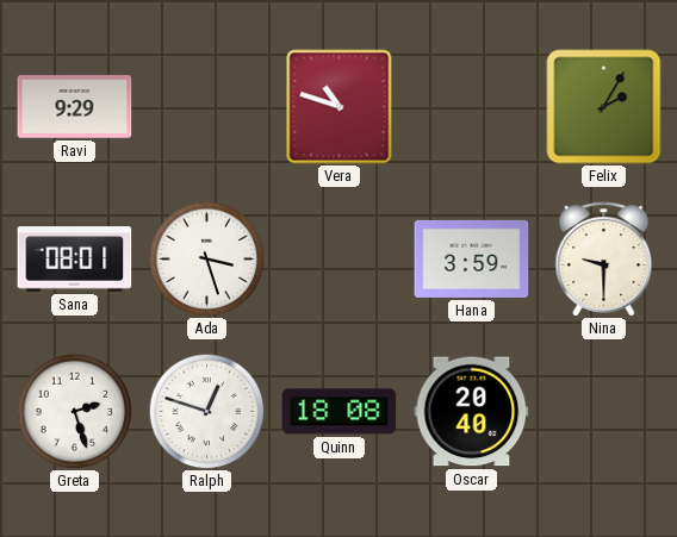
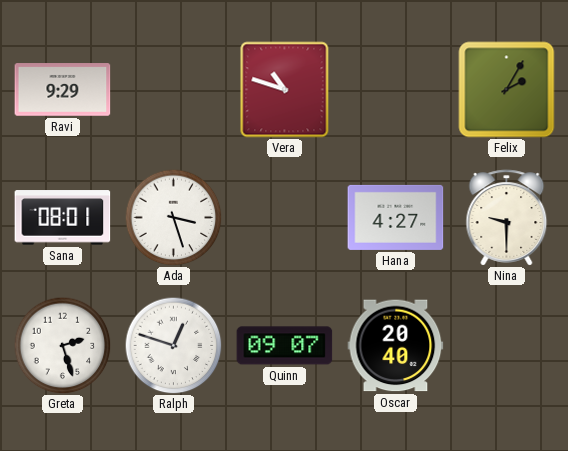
Hana: 3:59 -> 4:27 (396, 217)
Quinn: 18:08 -> 09:07 (285, 346)
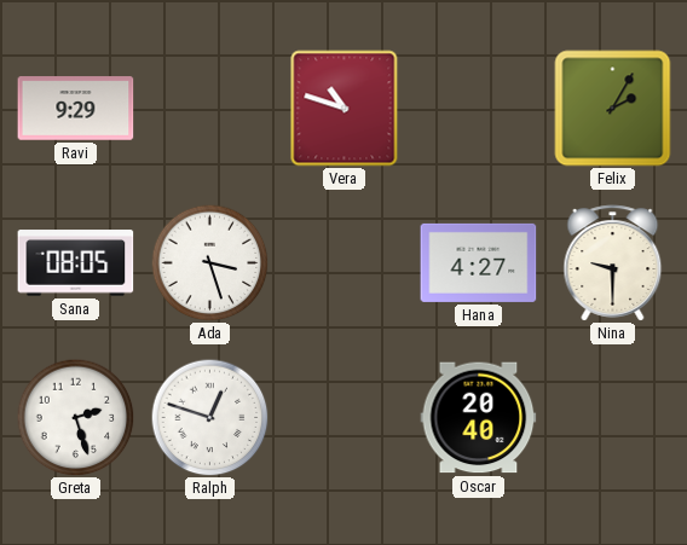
Sana: 08:01 -> 08:05 (76, 263)
Quinn: 09:07 -> none (285, 346)
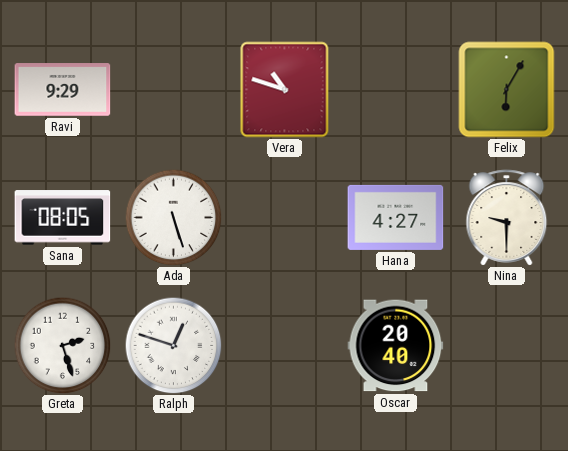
Felix: 2:05 -> 6:05 (507, 90)
Ada: 3:27 -> 5:27 (173, 217)
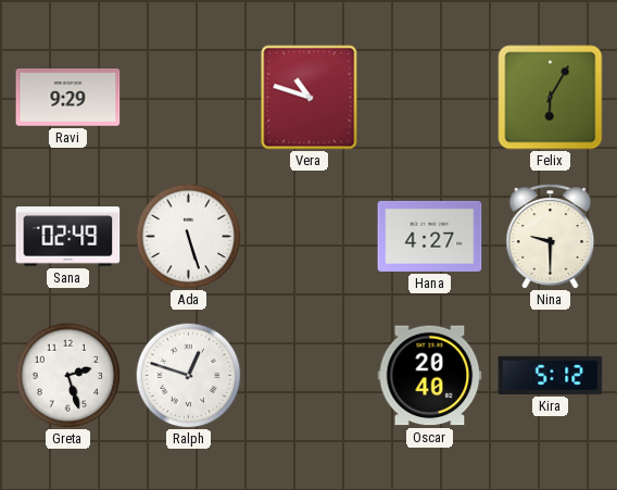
Sana: 08:05 -> 02:49 (68, 237)
Kira: none -> 5:12 (551, 375)
